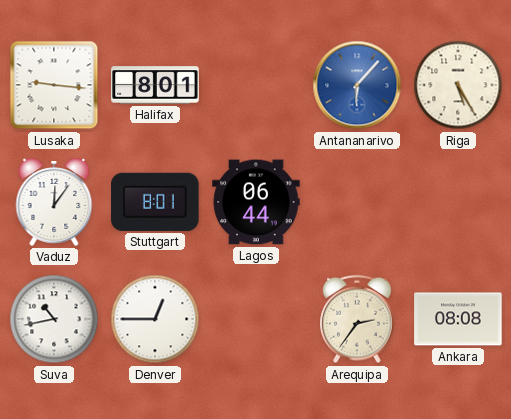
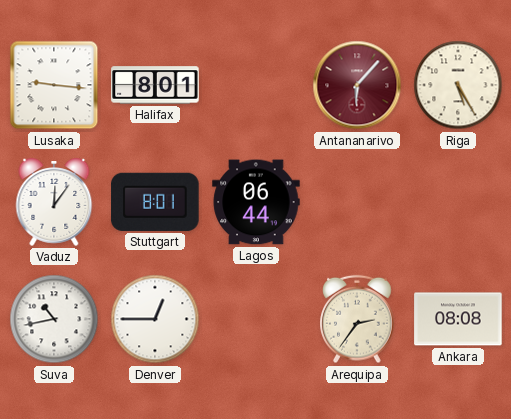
Antananarivo dial: blue -> burgundy (357, 85)
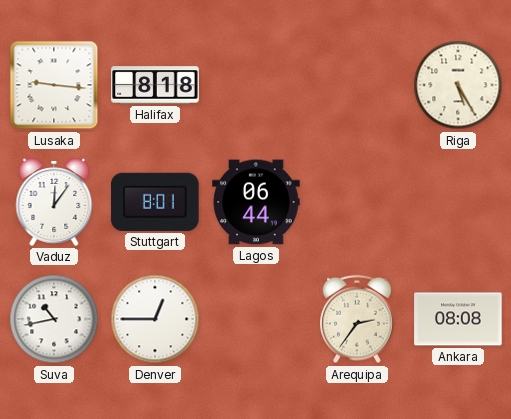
Halifax: 8:01 -> 8:18 (155, 85)
Antananarivo: 6:07 -> none (357, 85)
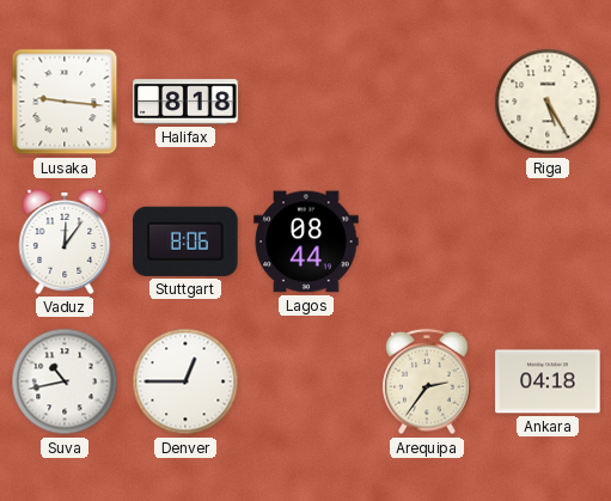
Stuttgart: 8:01 -> 8:06 (185, 242)
Lagos: 06:44 -> 08:44 (306, 242)
Ankara: 08:08 -> 04:18 (548, 381)
